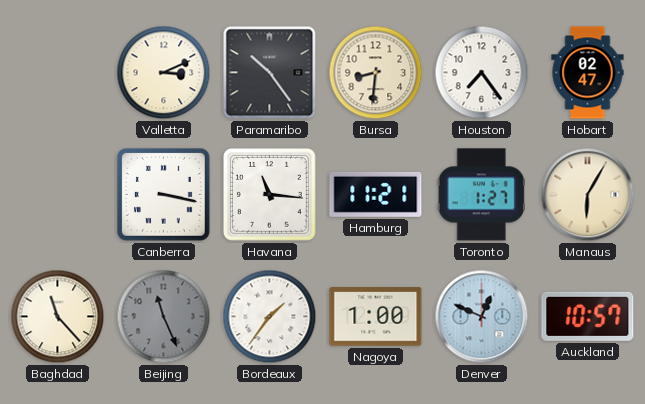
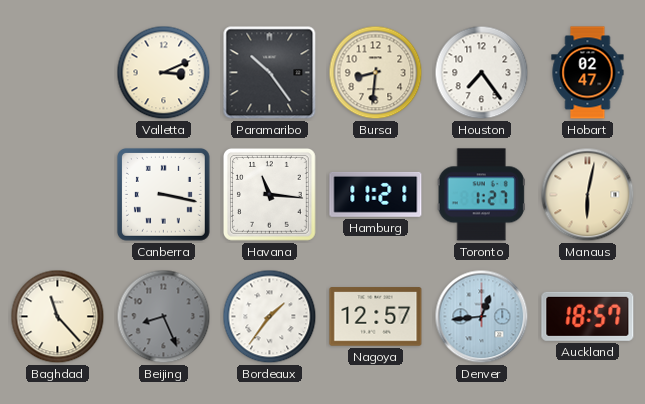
Manaus: 6:05 -> 6:02 (588, 195)
Beijing: 11:26 -> 8:26 (164, 317)
Nagoya: 1:00 -> 12:57 (376, 317)
Denver: 12:49 -> 12:44 (482, 317)
Auckland: 10:57 -> 18:57 (588, 316)
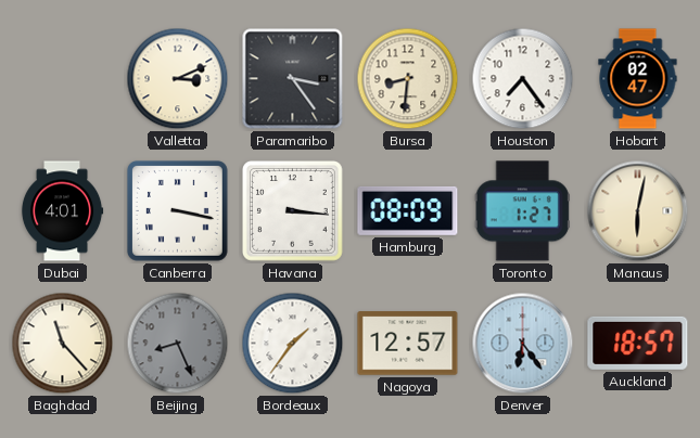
Paramaribo: 10:24 -> 3:24 (293, 79)
Dubai: none -> 4:01 (62, 211)
Havana: 11:16 -> 3:16 (292, 210)
Hamburg: 11:21 -> 08:09 (408, 210)
Denver: 12:44 -> 6:24 (523, 344)
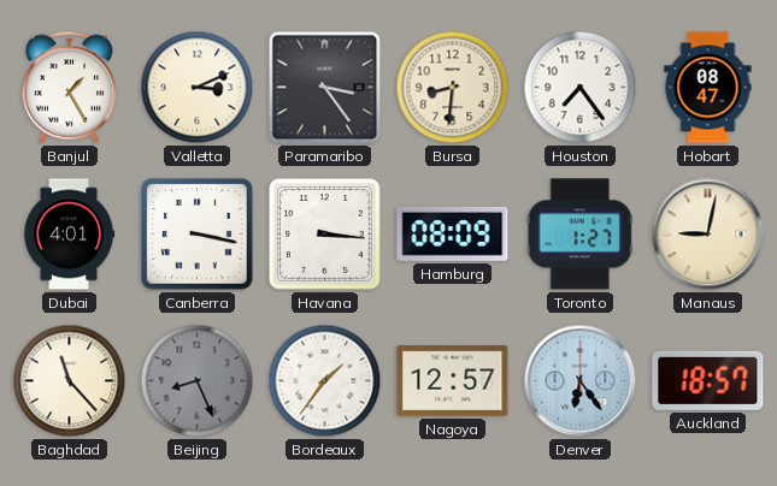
Banjul: none -> 1:25 (69, 87)
Hobart: 02:47 -> 08:47 (708, 88)
Manaus: 6:02 -> 9:02 (708, 235)
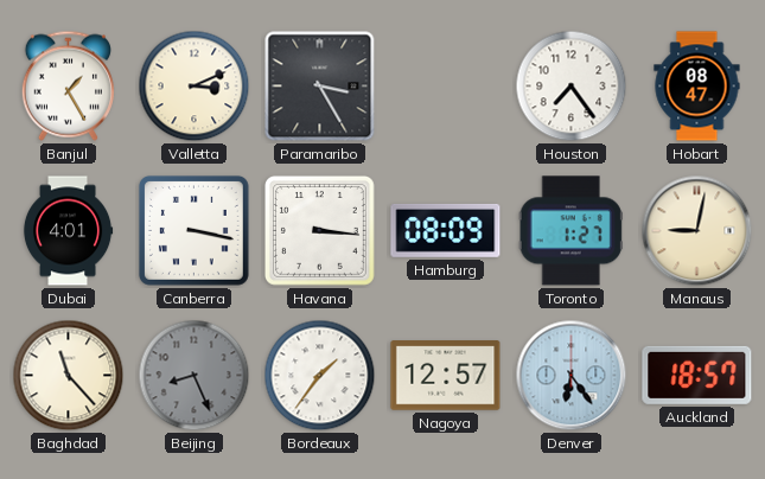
Paramaribo: 3:24 -> 3:25 (320, 87)
Bursa: 8:31 -> none (453, 88)
